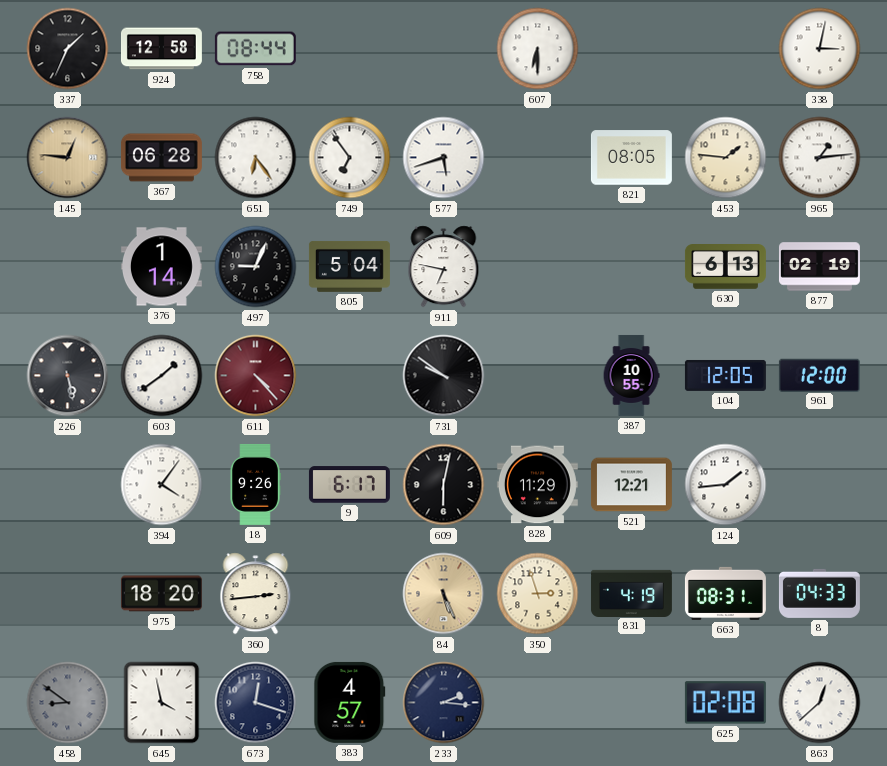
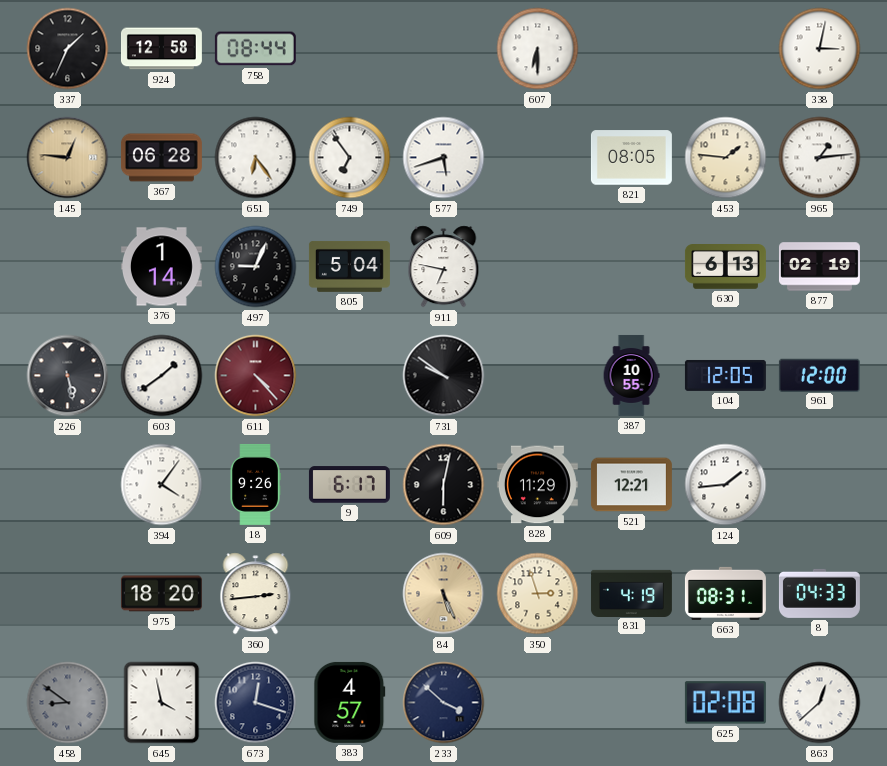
233: 2:16 -> 3:52 (444, 703)
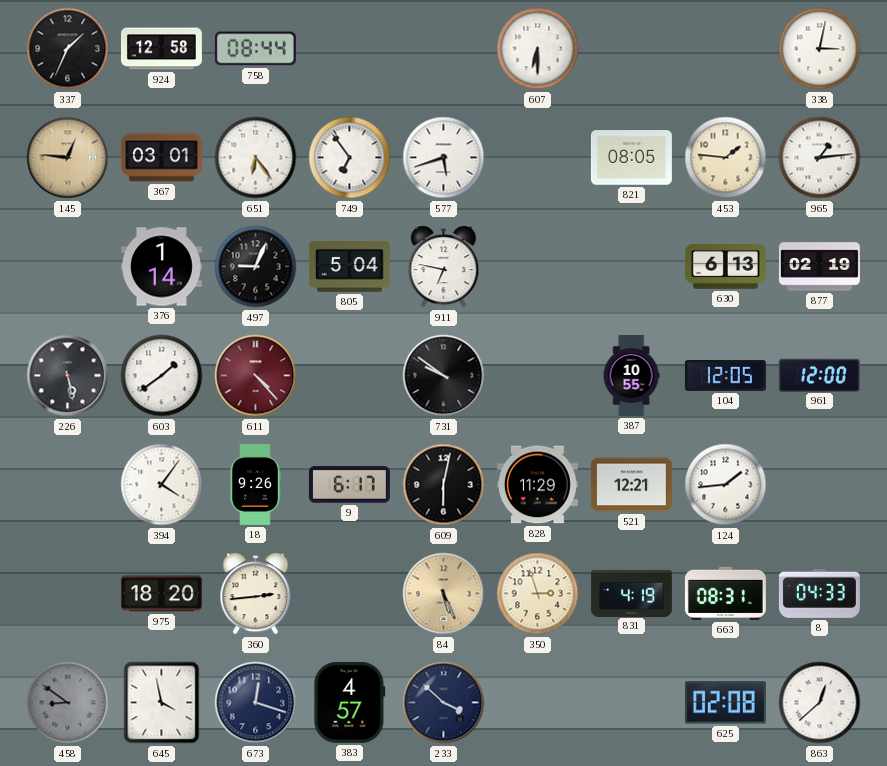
367: 06:28 -> 03:01 (161, 158)
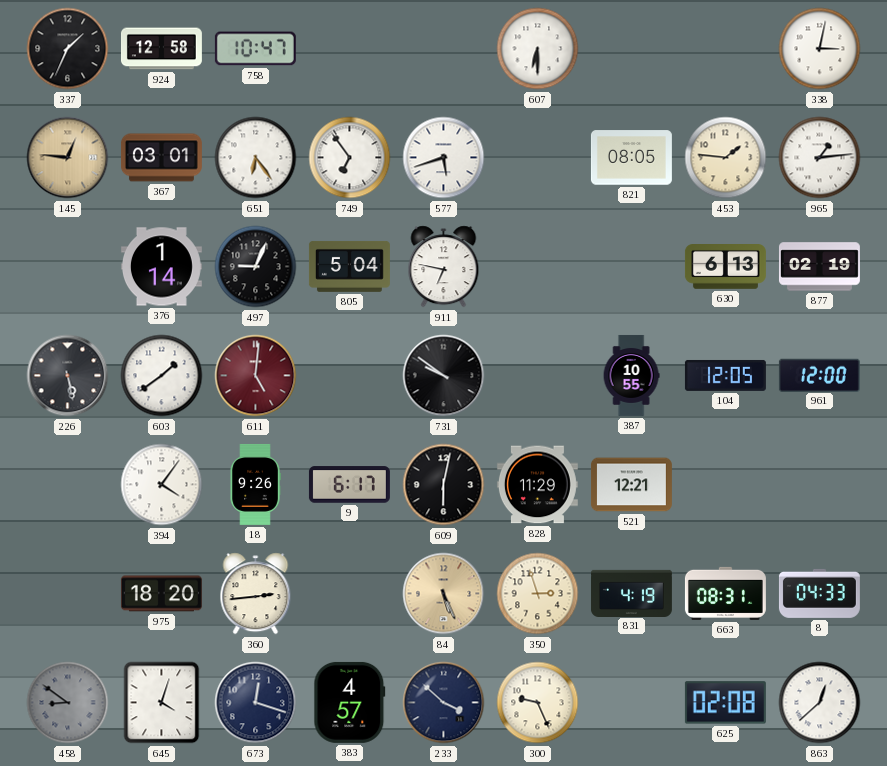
758: 08:44 -> 10:47 (255, 49)
611: 4:23 -> 5:01 (256, 376)
124: 1:44 -> none (726, 485)
645: 3:58 -> 4:03 (162, 703)
300: none -> 9:26 (538, 703)
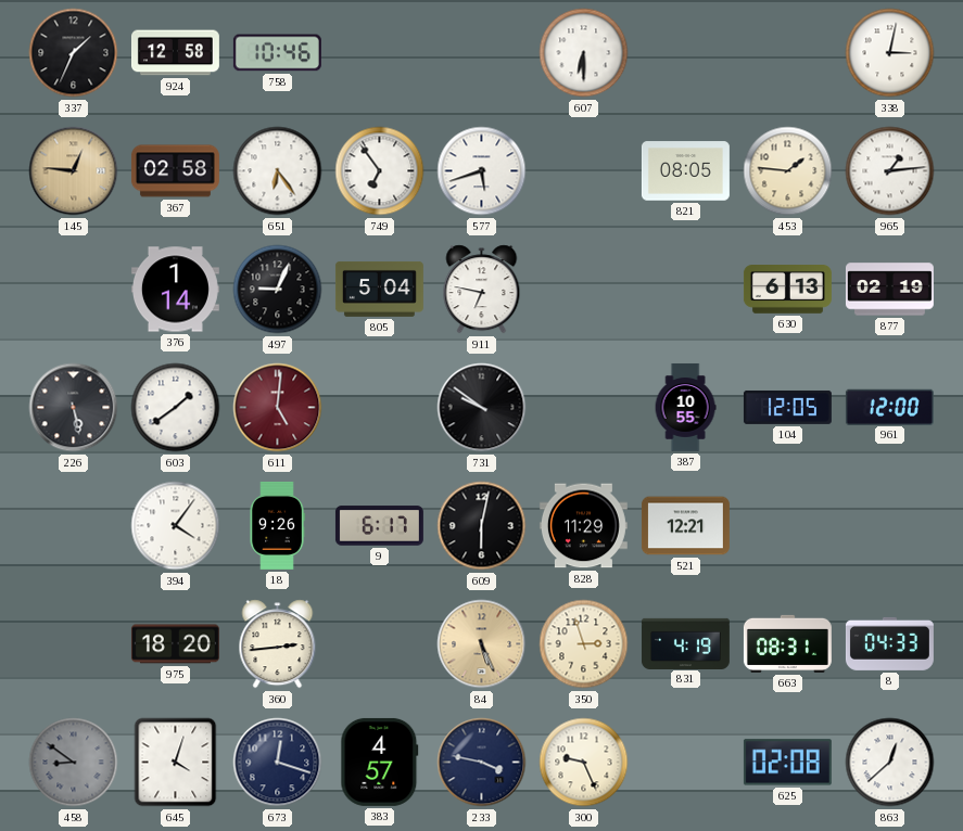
758: 10:47 -> 10:46 (277, 53)
367: 03:01 -> 02:58 (175, 171)
233: 3:52 -> 3:47 (482, 763)
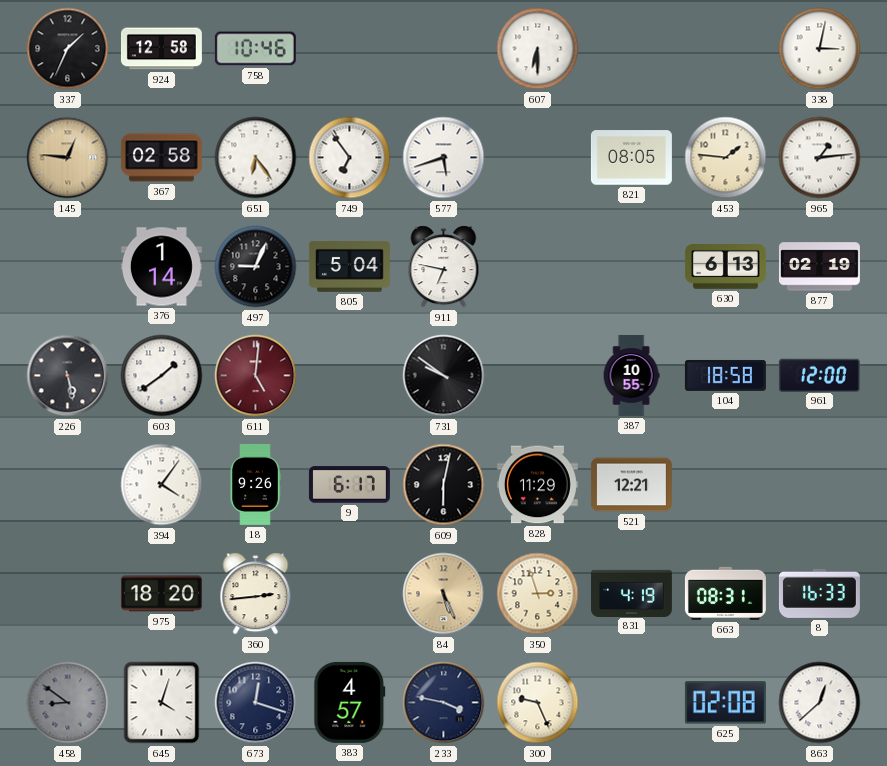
104: 12:05 -> 18:58 (725, 375)
8: 04:33 -> 16:33 (819, 593)
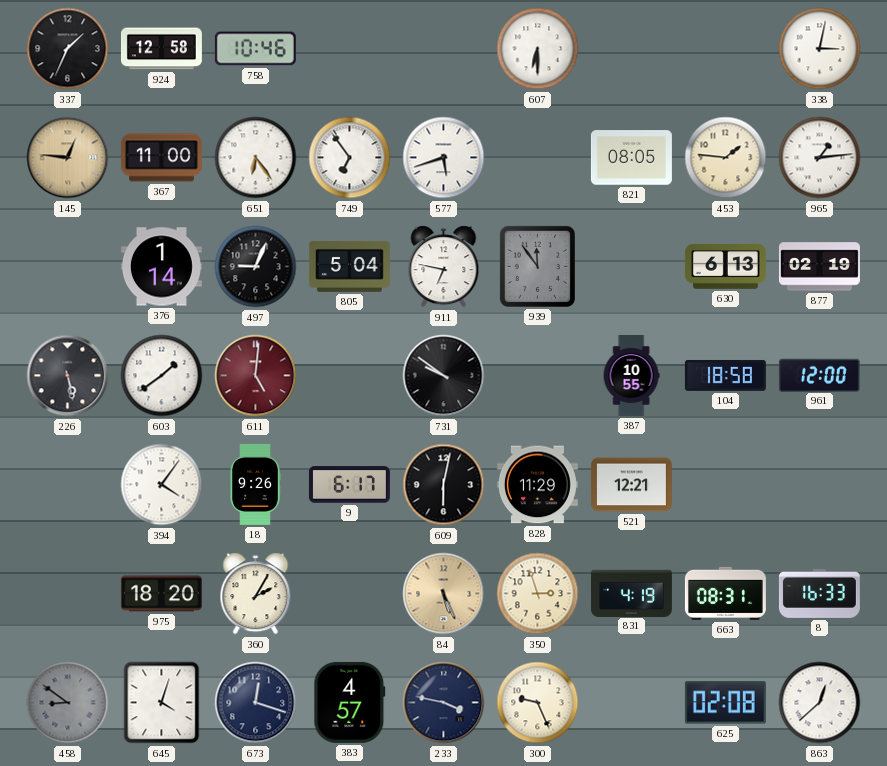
367: 02:58 -> 11:00 (161, 158)
939: none -> 11:54 (537, 266)
360: 2:44 -> 2:05 (256, 594)
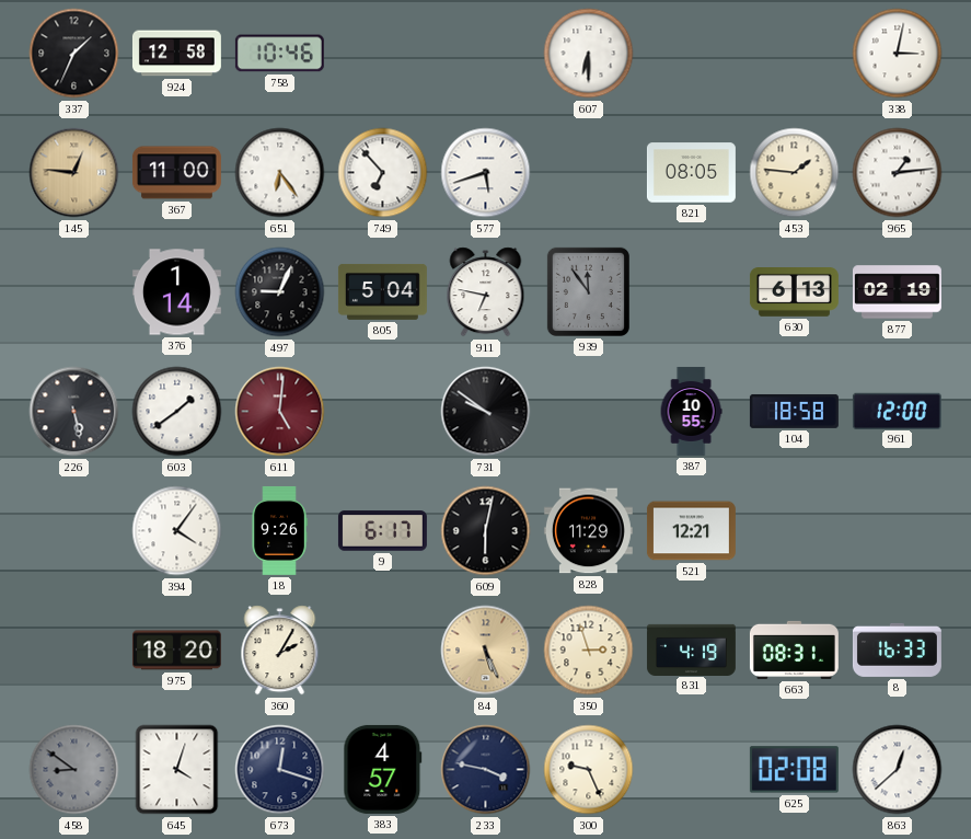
749: 6:54 -> 6:53 (383, 173)
